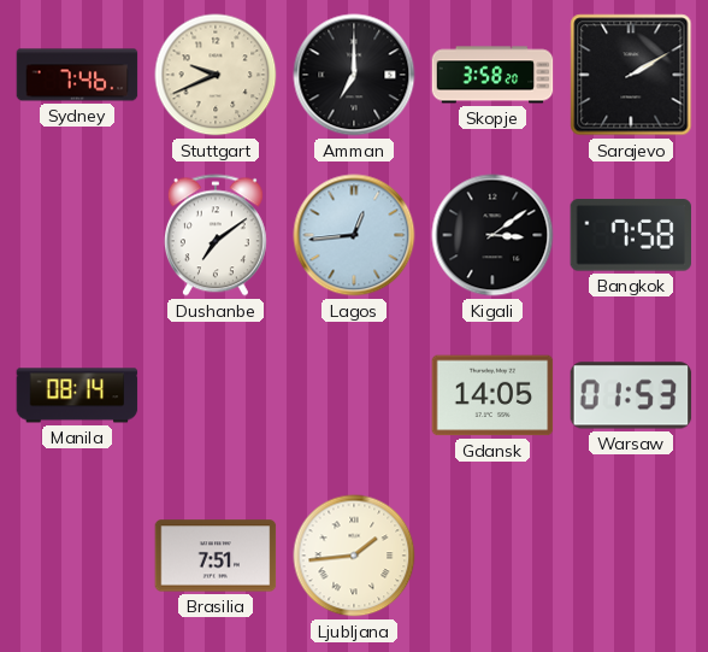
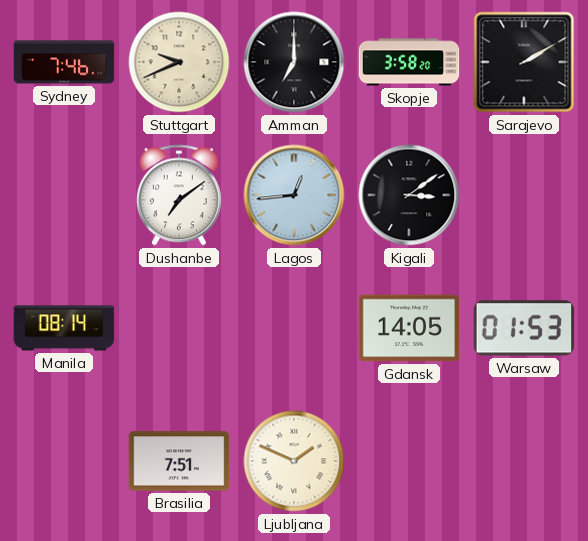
Bangkok: 7:58 -> none (630, 235)
Ljubljana: 1:44 -> 1:49 (294, 461)
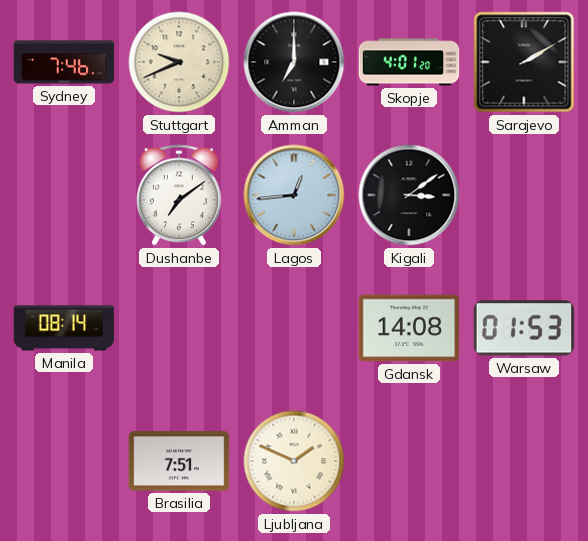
Skopje: 3:58 -> 4:01 (409, 62)
Gdansk: 14:05 -> 14:08 (409, 328)
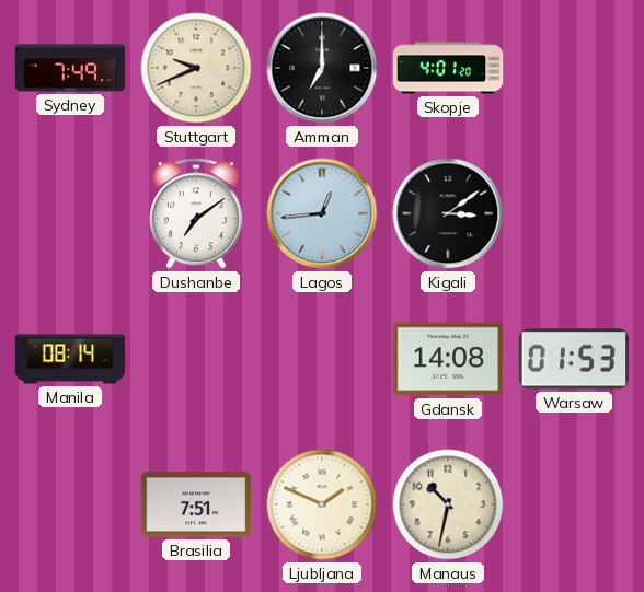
Sydney: 7:46 -> 7:49 (70, 68)
Sarajevo: 2:10 -> none (524, 62)
Manaus: none -> 10:32 (448, 504)
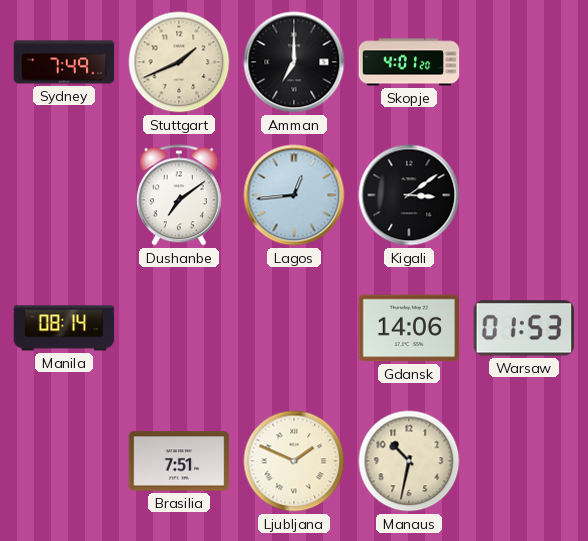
Stuttgart: 9:41 -> 1:41 (179, 62)
Gdansk: 14:08 -> 14:06 (409, 328)
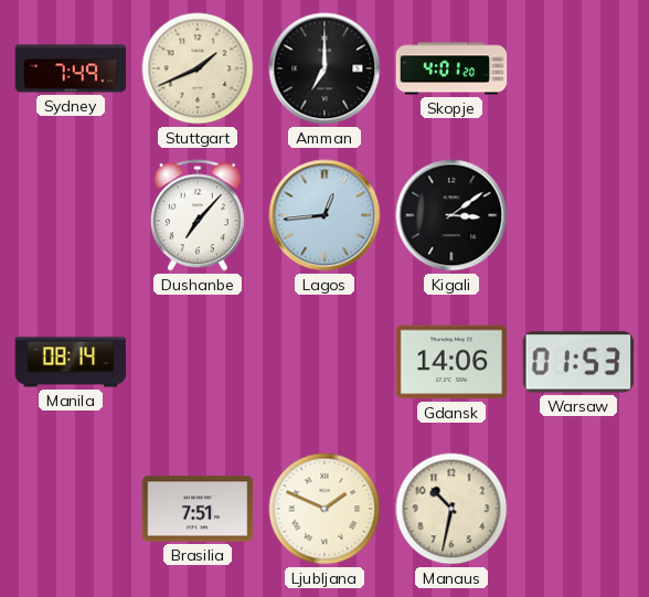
Dushanbe: 7:09 -> 7:07 (198, 215)
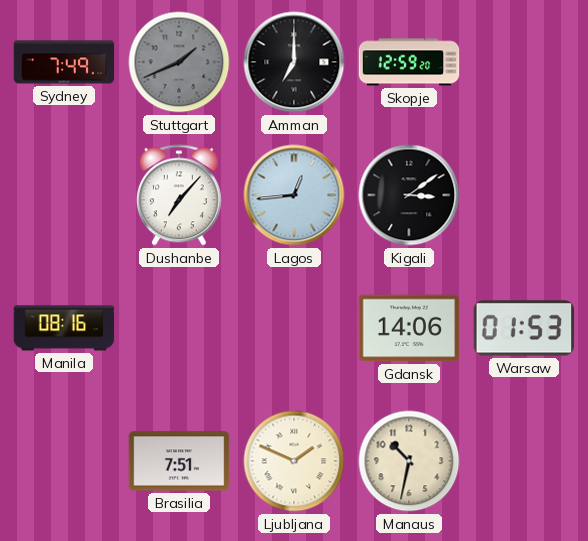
Stuttgart dial: cream -> grey (179, 62)
Skopje: 4:01 -> 12:59 (409, 62)
Manila: 08:14 -> 08:16 (64, 328)
